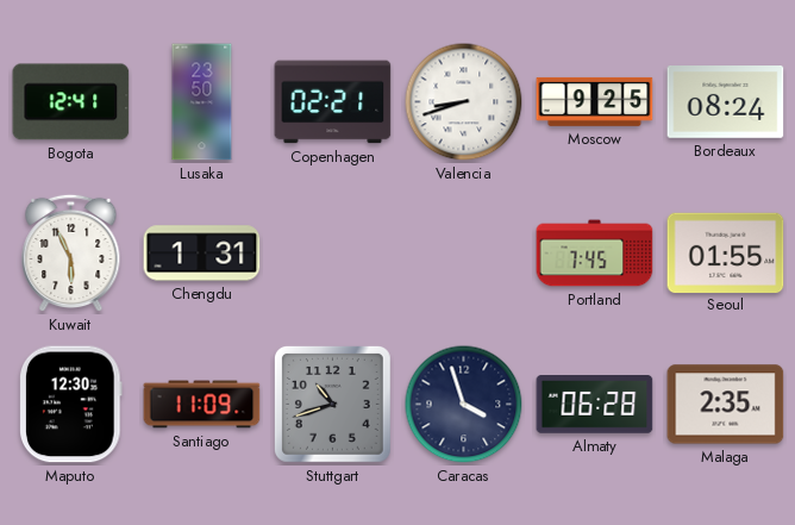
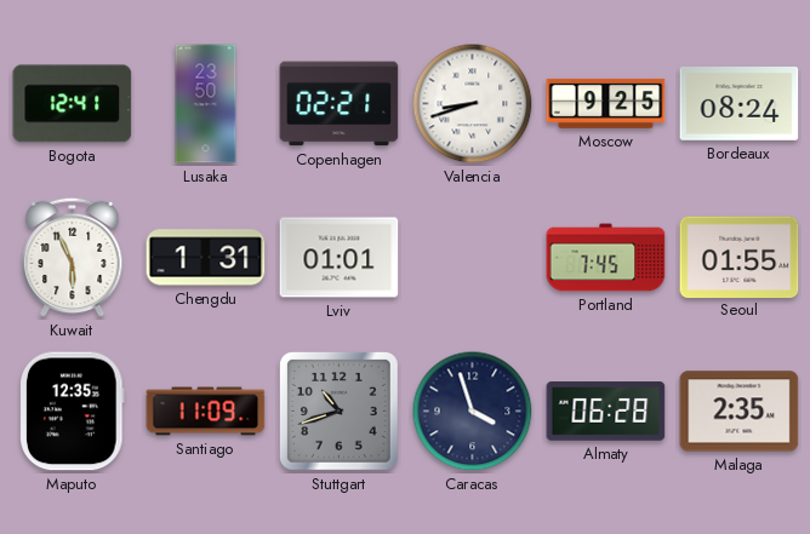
Lviv: none -> 01:01 (340, 258)
Maputo: 12:30 -> 12:35 (73, 412)
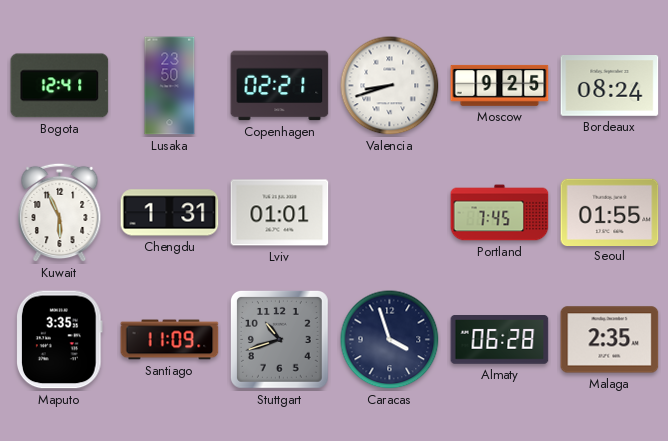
Maputo: 12:35 -> 3:35 (60, 340)
